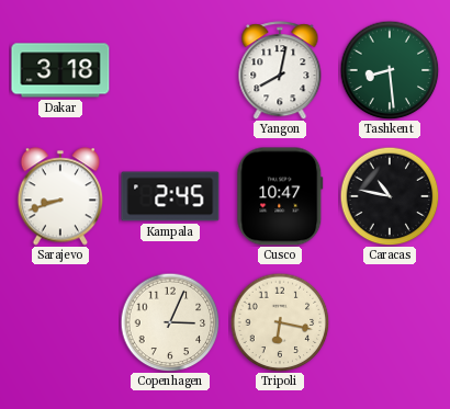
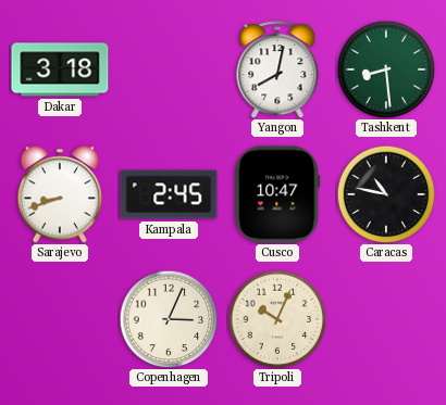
Tripoli: 6:17 -> 10:04 (277, 319)
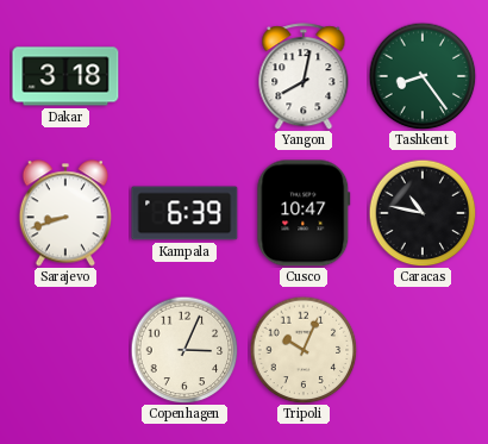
Tashkent: 8:29 -> 8:24 (423, 76)
Kampala: 2:45 -> 6:39 (184, 213)
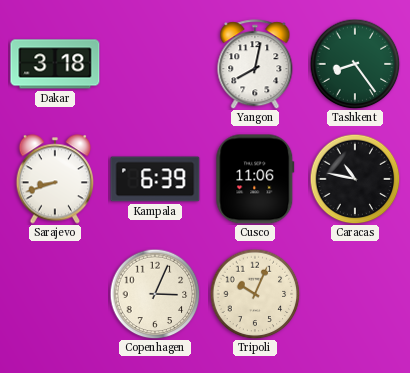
Cusco: 10:47 -> 11:06 (255, 179)
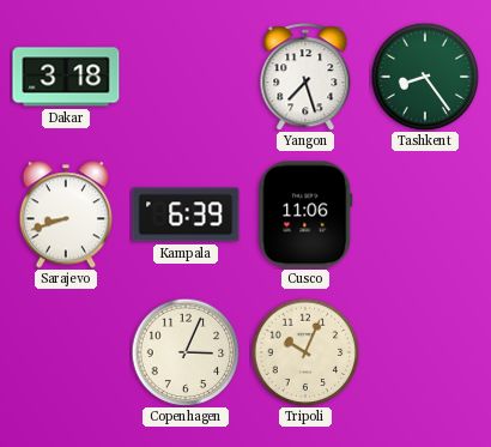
Yangon: 8:02 -> 7:27 (305, 77)
Caracas: 10:47 -> none (355, 179)
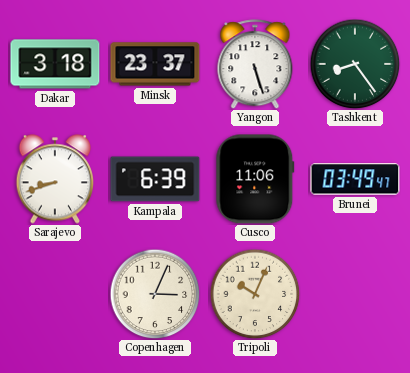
Minsk: none -> 23:37 (155, 64)
Yangon: 7:27 -> 5:27 (255, 64)
Brunei: none -> 03:49 (355, 179)
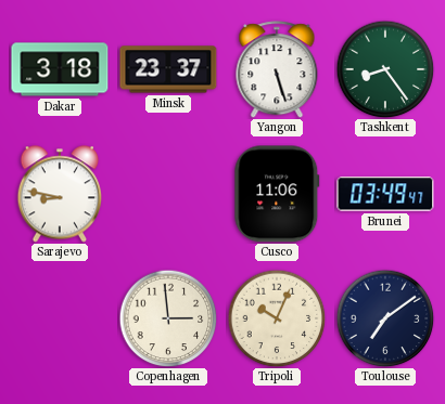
Sarajevo: 8:42 -> 8:47 (59, 194)
Kampala: 6:39 -> none (155, 179)
Copenhagen: 3:04 -> 2:59 (168, 318)
Toulouse: none -> 7:09 (385, 318)
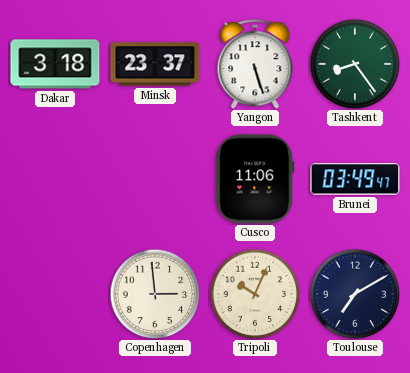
Sarajevo: 8:47 -> none (59, 194)
Toulouse: 7:09 -> 7:10 (355, 294)
